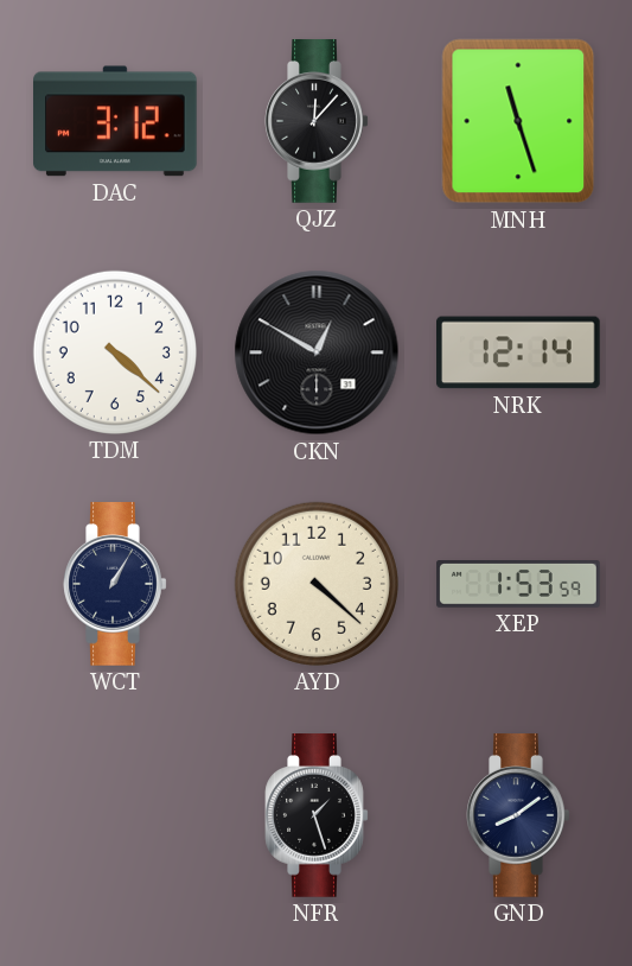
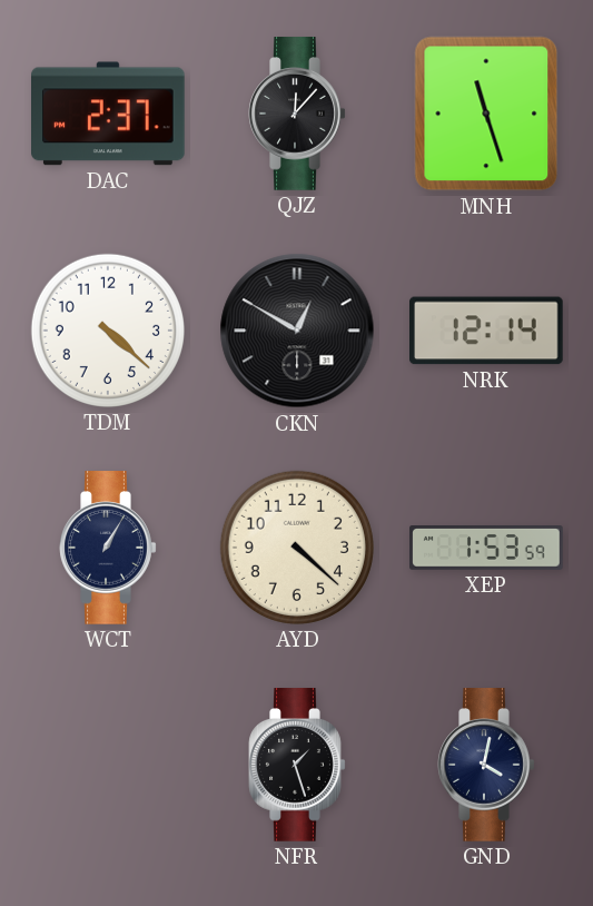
DAC: 3:12 -> 2:37 (109, 114)
GND: 8:09 -> 4:02 (486, 765)
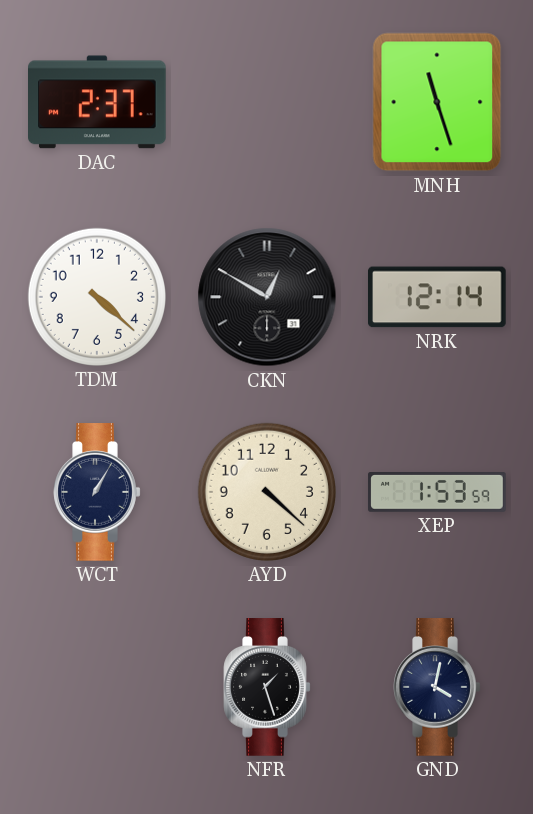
QJZ: 12:07 -> none (297, 114)
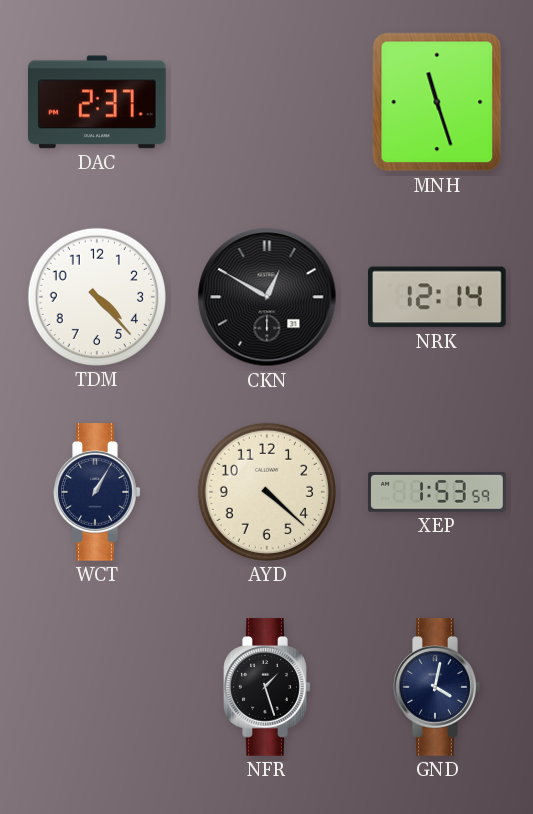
TDM: 4:22 -> 4:23 (97, 297)
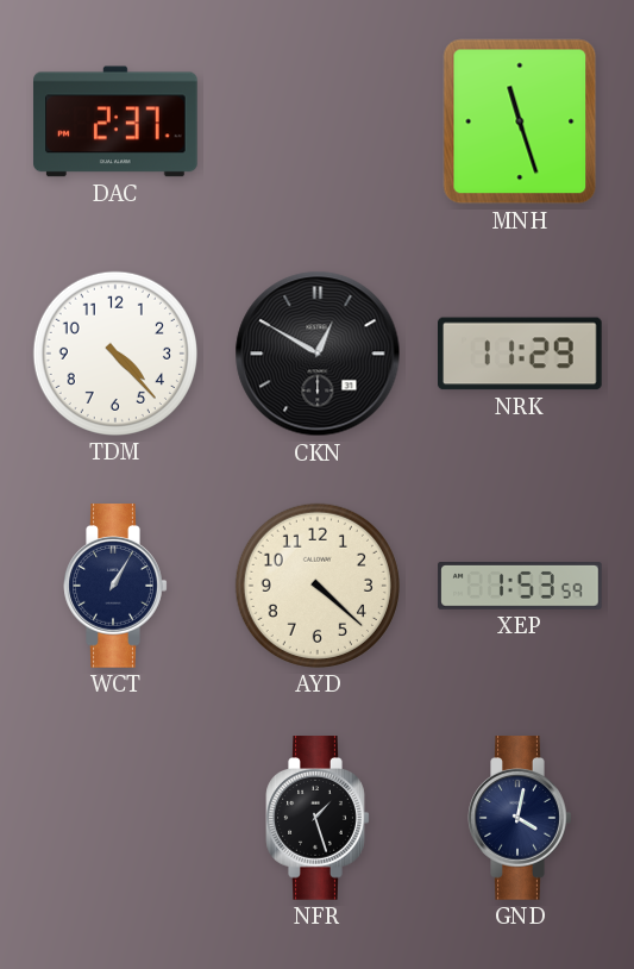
NRK: 12:14 -> 11:29 (521, 354)
